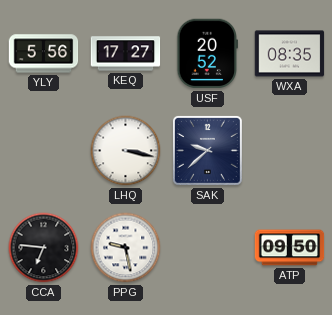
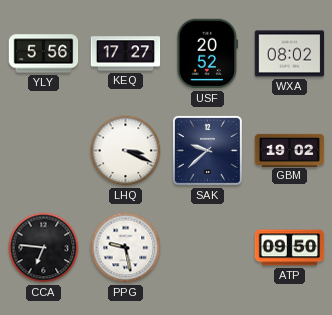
WXA: 08:35 -> 08:02 (290, 54)
LHQ: 3:17 -> 3:19 (126, 151)
GBM: none -> 19:02 (290, 150)
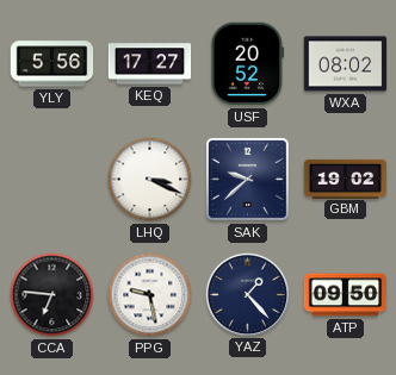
YAZ: none -> 1:23 (247, 294)
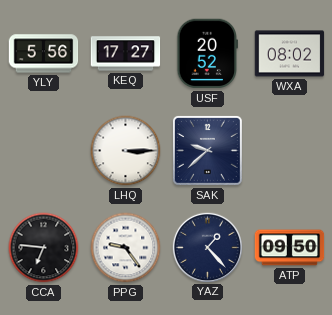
LHQ: 3:19 -> 3:15 (126, 151)
GBM: 19:02 -> none (346, 179)
PPG: 9:28 -> 9:24 (126, 248)
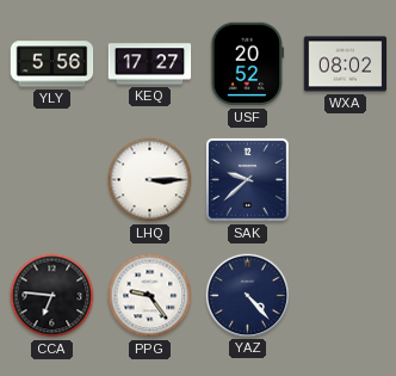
YAZ: 1:23 -> 4:23 (247, 295)
ATP: 09:50 -> none (290, 248)
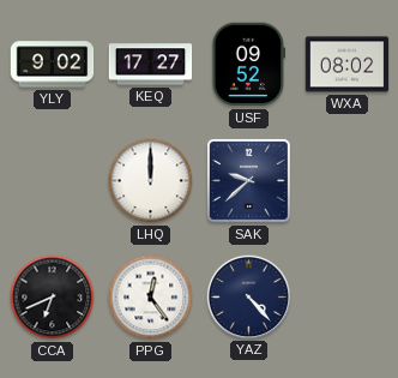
YLY: 5:56 -> 9:02 (53, 65)
USF: 20:52 -> 09:52 (248, 65)
LHQ: 3:15 -> 12:00 (151, 181)
CCA: 6:46 -> 6:41 (53, 298)
PPG: 9:24 -> 12:24 (151, 298)
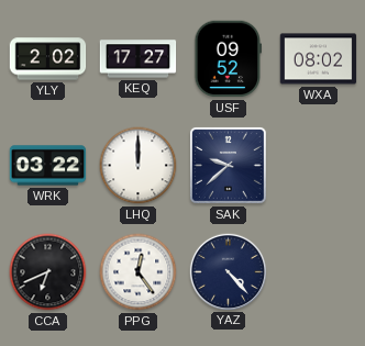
YLY: 9:02 -> 2:02 (48, 59)
WRK: none -> 03:22 (48, 166)
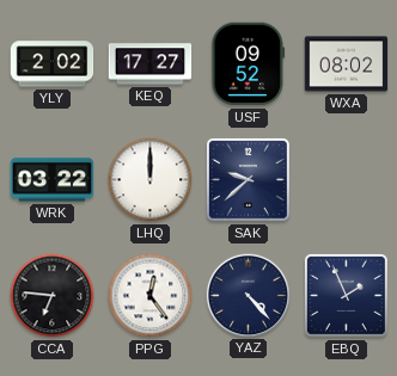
CCA: 6:41 -> 6:46 (53, 296)
EBQ: none -> 1:56 (346, 295)
